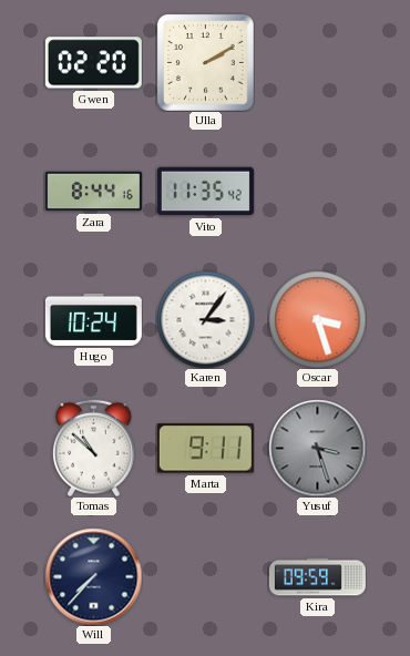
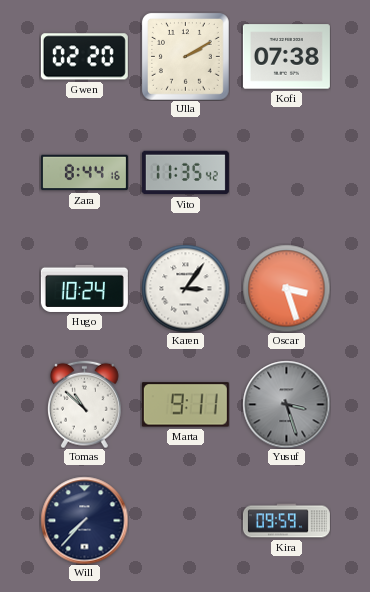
Kofi: none -> 07:38 (286, 57)
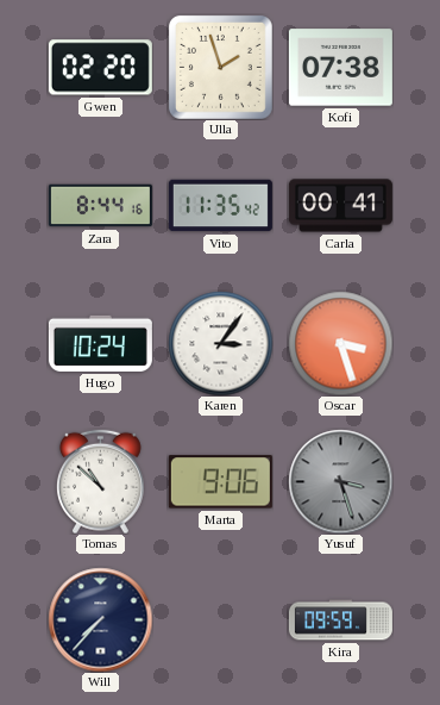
Ulla: 2:10 -> 1:57 (220, 67)
Carla: none -> 00:41 (340, 206)
Marta: 9:11 -> 9:06 (220, 482)
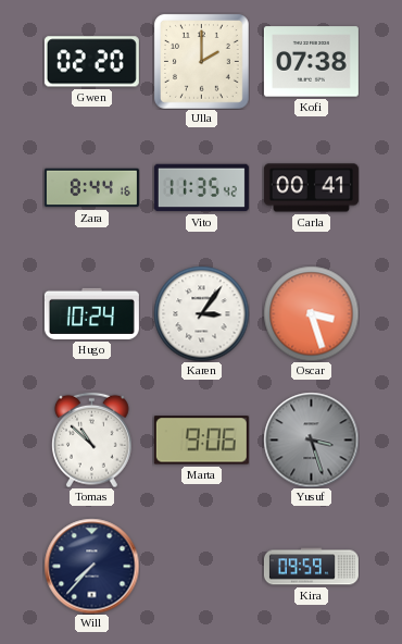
Ulla: 1:57 -> 2:00 (201, 61)
